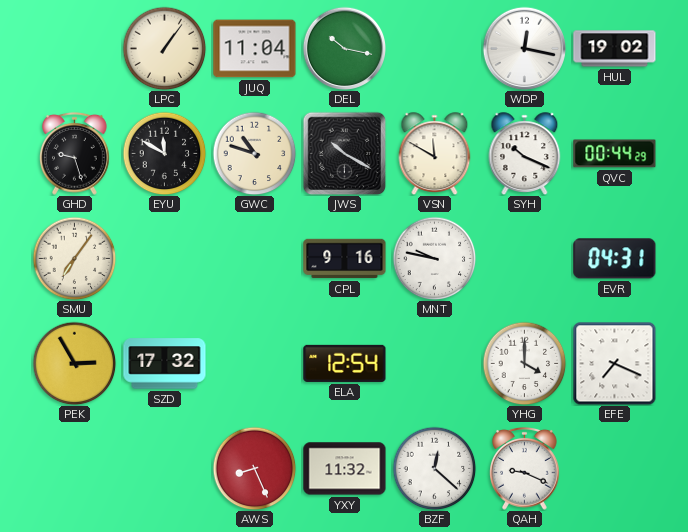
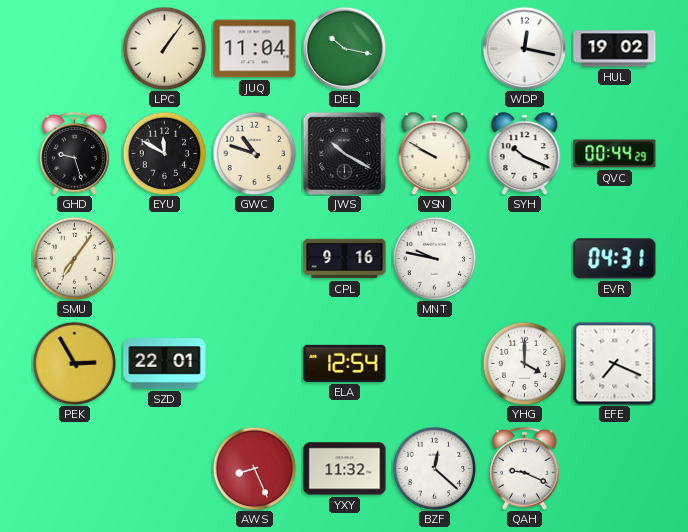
VSN: 11:50 -> 9:50 (435, 153)
SZD: 17:32 -> 22:01 (165, 364)
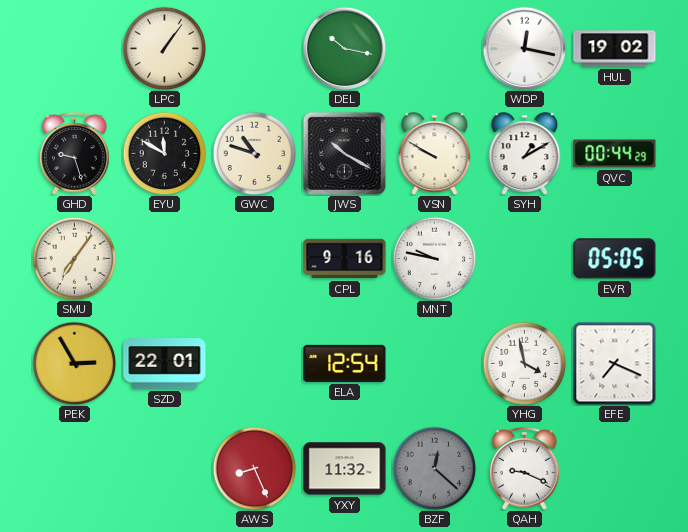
JUQ: 11:04 -> none (255, 49)
SYH: 10:19 -> 1:10 (525, 153)
EVR: 04:31 -> 05:05 (615, 259)
YHG: 4:00 -> 3:58 (524, 363)
BZF dial: white -> grey (434, 468)
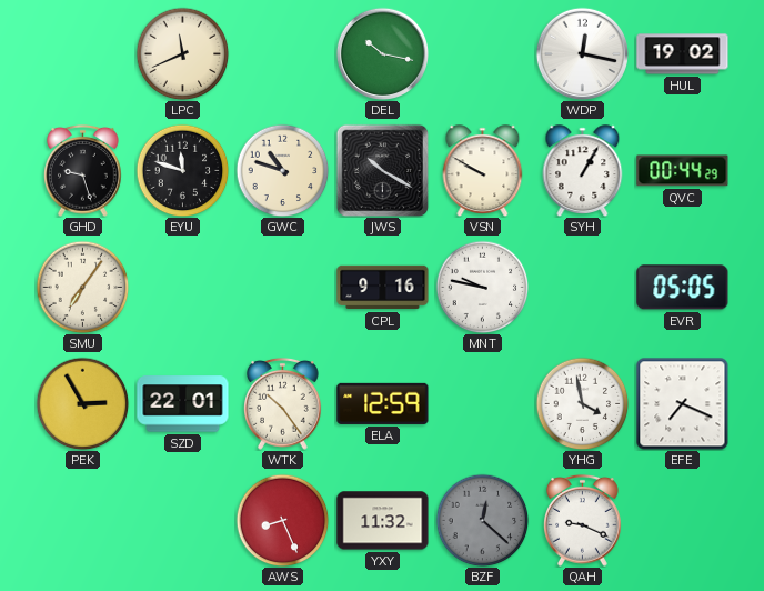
LPC: 1:06 -> 11:41 (182, 53)
EYU: 11:50 -> 11:48 (182, 170)
SYH: 1:10 -> 1:05 (583, 170)
WTK: none -> 10:24 (283, 403)
ELA: 12:54 -> 12:59 (383, 403)
